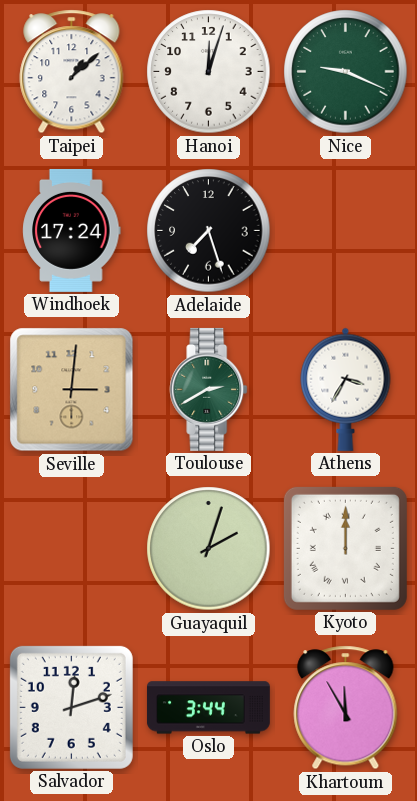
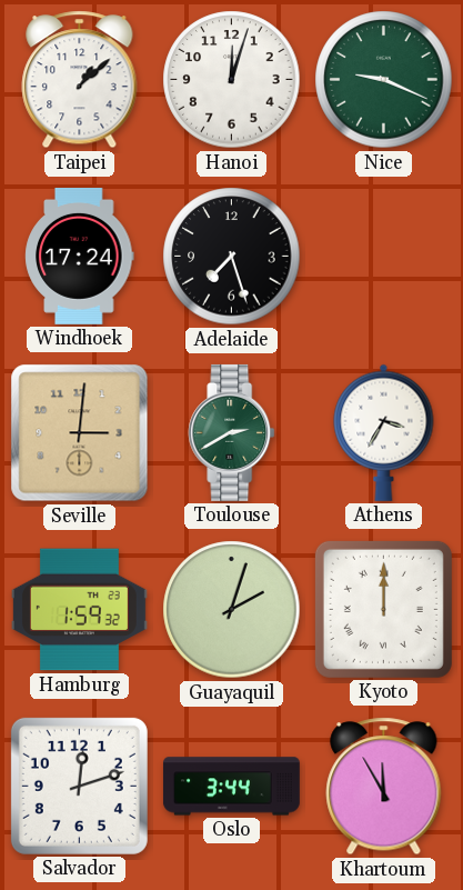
Hamburg: none -> 1:59 (79, 610)
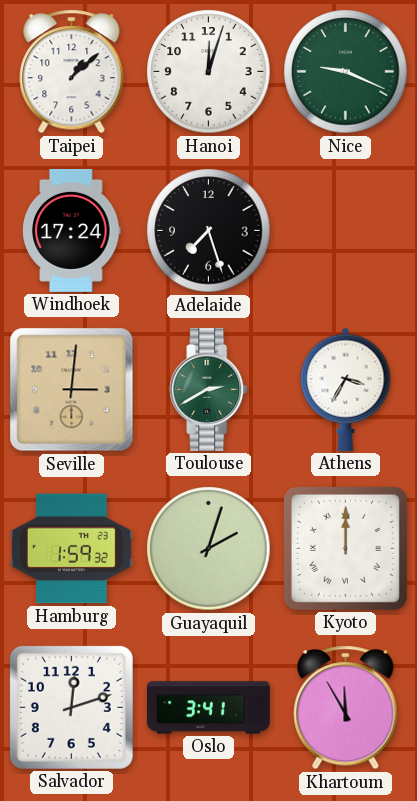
Oslo: 3:44 -> 3:41 (208, 708)
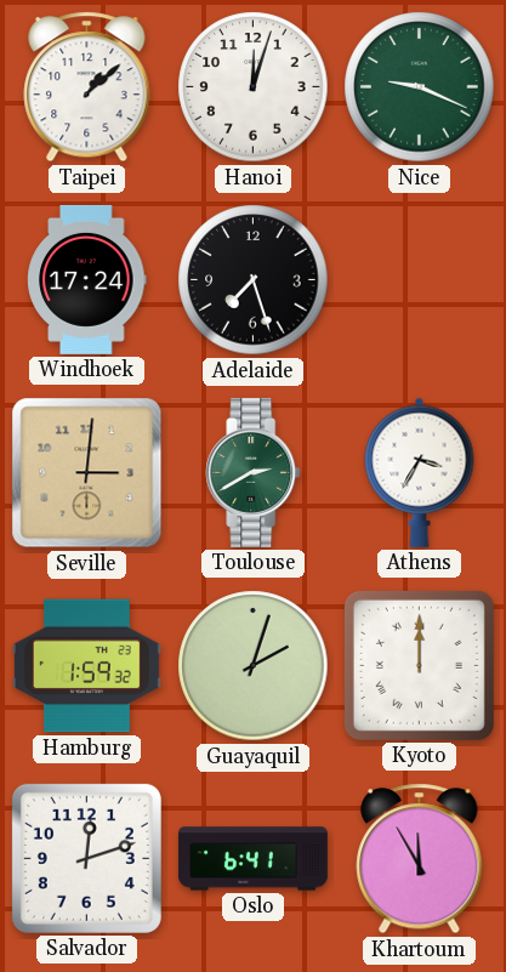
Oslo: 3:41 -> 6:41 (252, 859)
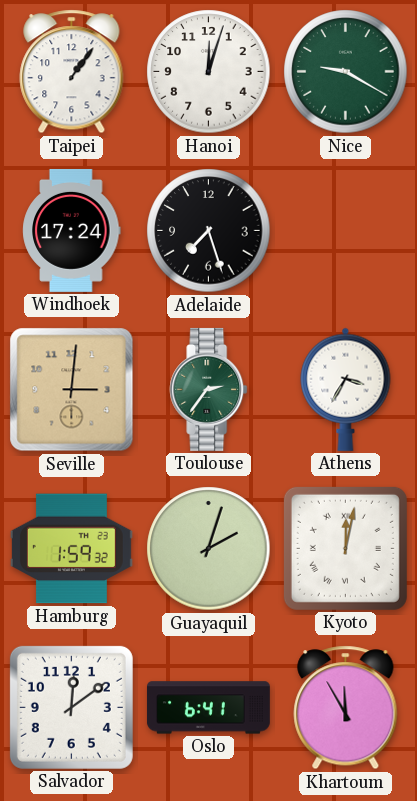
Taipei: 1:08 -> 1:06 (72, 72)
Nice: 9:19 -> 9:20 (346, 72)
Toulouse: 2:40 -> 2:36 (209, 389)
Kyoto: 12:00 -> 12:02 (345, 548)
Salvador: 12:12 -> 12:09 (71, 707)
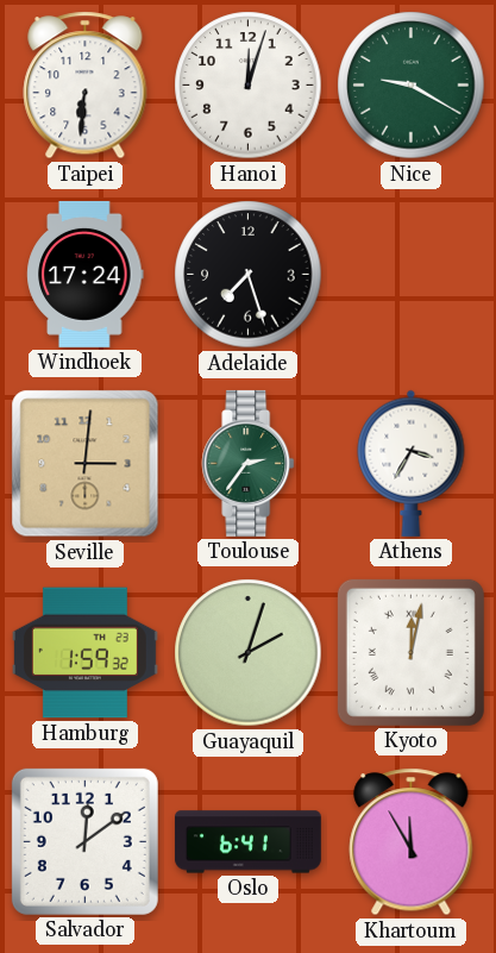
Taipei: 1:06 -> 6:31 (86, 86)
